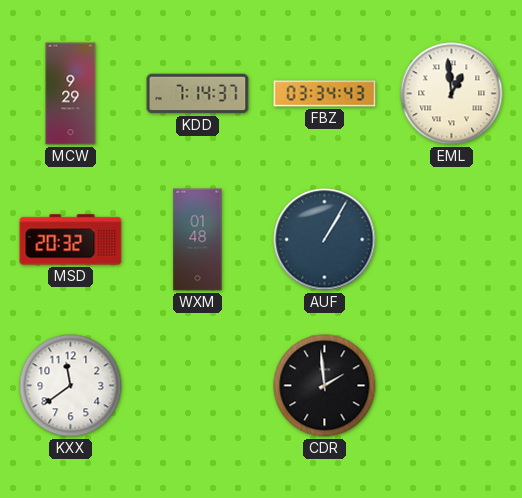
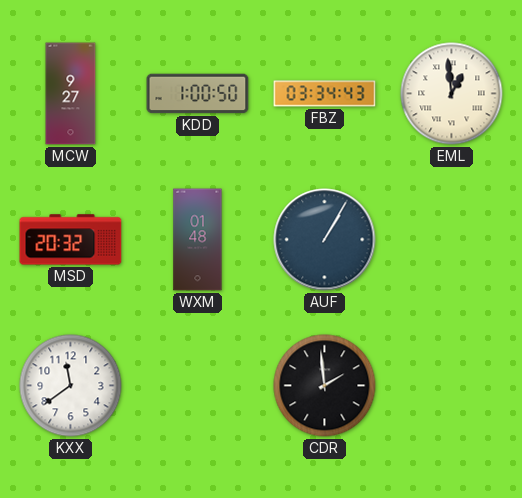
MCW: 9:29 -> 9:27 (71, 94)
KDD: 7:14 -> 1:00 (198, 94)
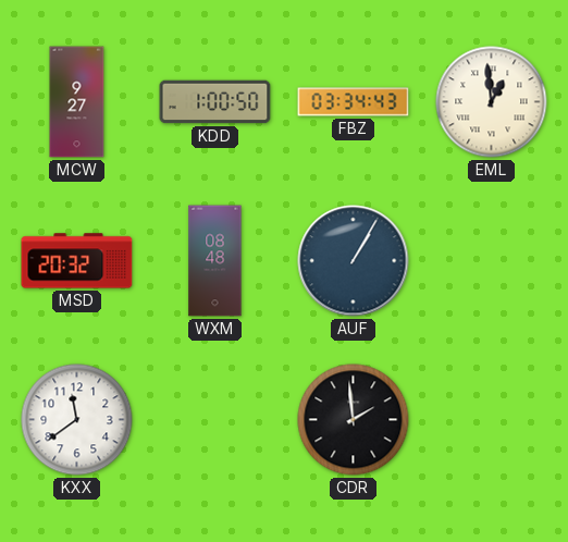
WXM: 01:48 -> 08:48 (215, 261)
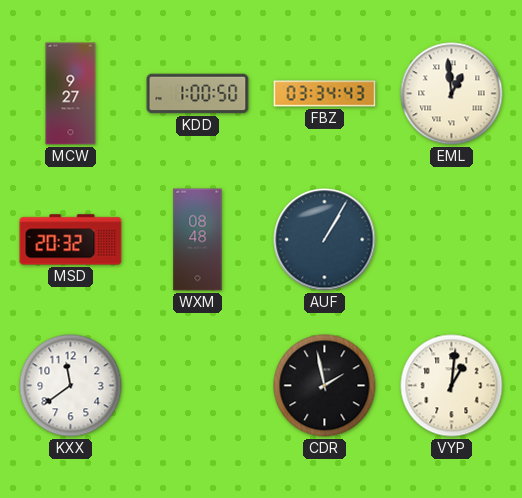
CDR: 1:59 -> 1:58 (325, 386)
VYP: none -> 1:01 (452, 386)
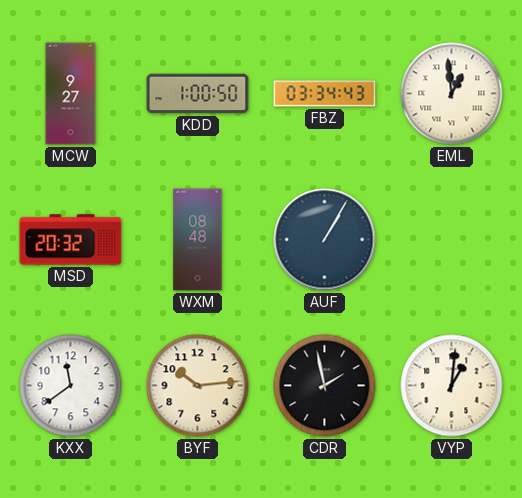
BYF: none -> 10:14 (198, 386)
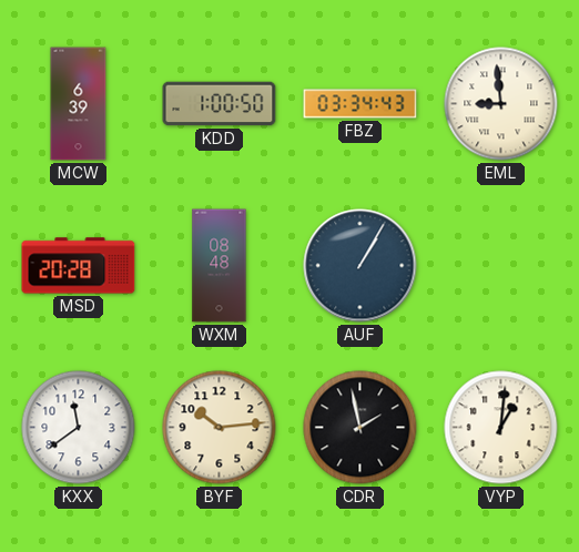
MCW: 9:27 -> 6:39 (79, 104)
EML: 12:59 -> 8:59 (501, 104)
MSD: 20:32 -> 20:28 (79, 266)
